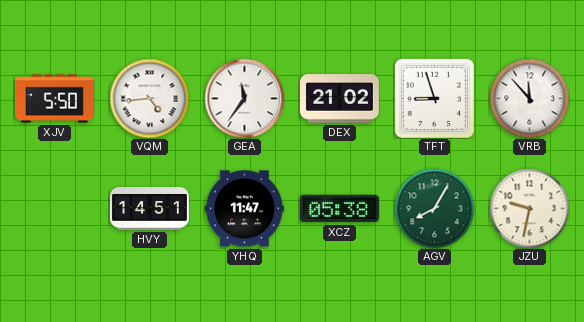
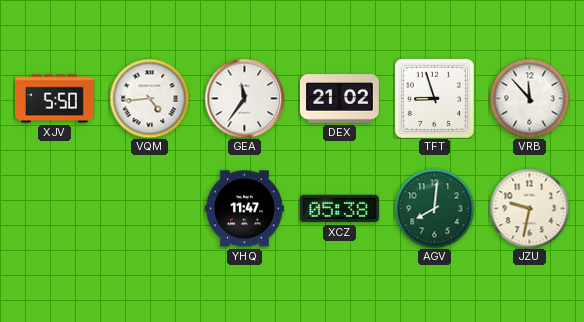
HVY: 14:51 -> none (149, 209)
AGV: 8:05 -> 8:01 (434, 208)
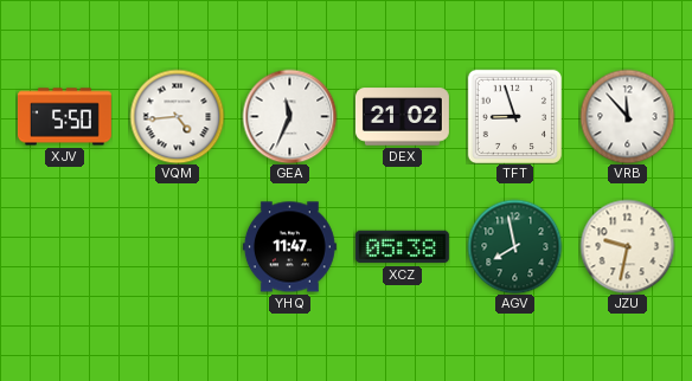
GEA: 11:36 -> 11:34 (289, 116)
AGV: 8:01 -> 7:58 (514, 246)
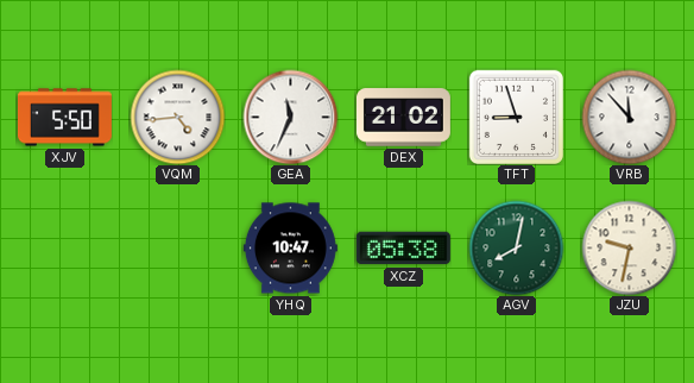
YHQ: 11:47 -> 10:47 (290, 249)
AGV: 7:58 -> 8:02 (516, 247)
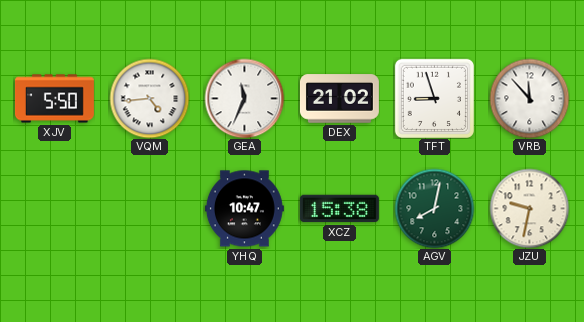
XCZ: 05:38 -> 15:38 (339, 209)
